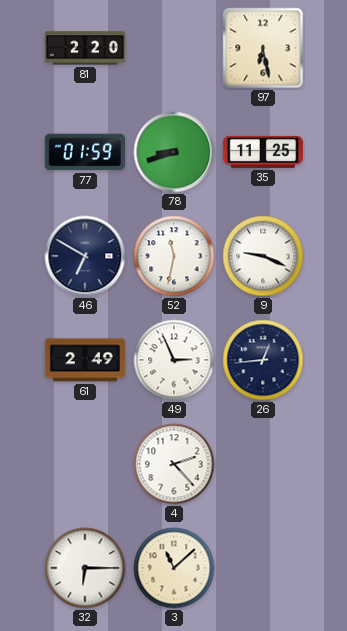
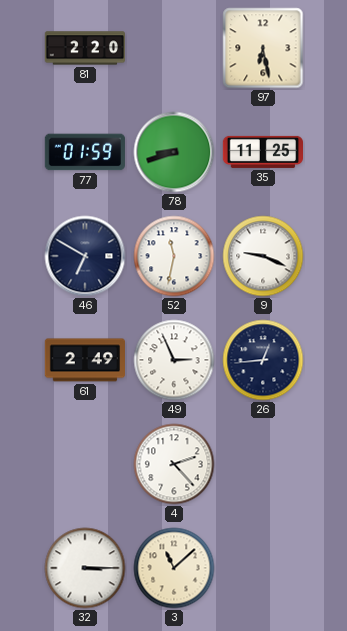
32: 6:15 -> 3:15 (85, 568)
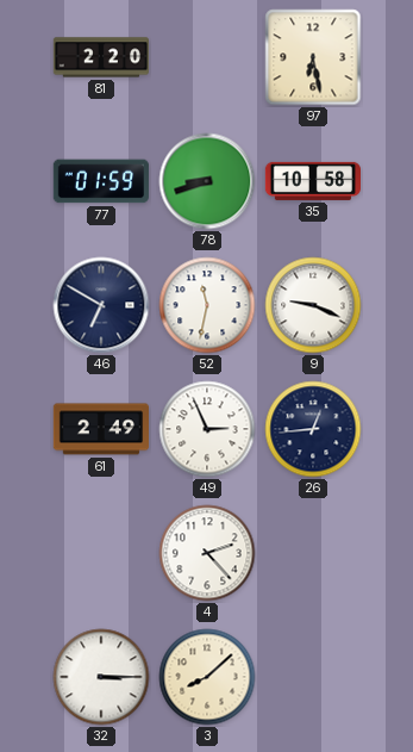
35: 11:25 -> 10:58 (312, 181)
3: 11:08 -> 8:08 (207, 677)
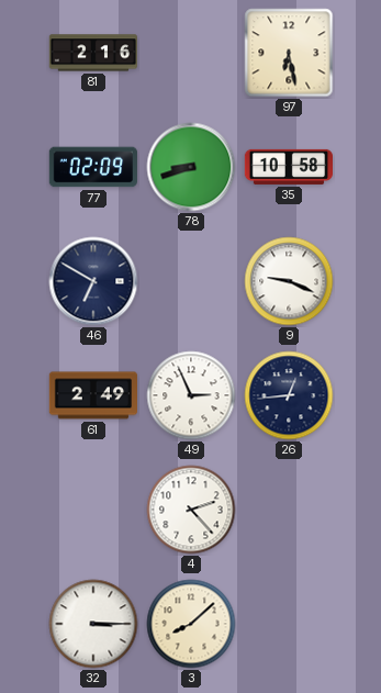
81: 2:20 -> 2:16 (92, 53)
77: 01:59 -> 02:09 (92, 167)
52: 11:32 -> none (207, 305)
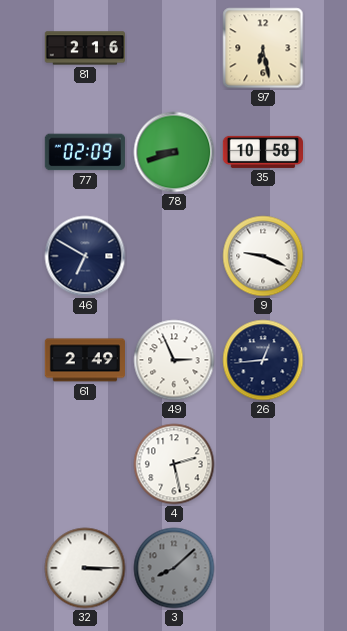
4: 2:23 -> 2:28 (174, 464)
3 dial: cream -> grey (174, 568)
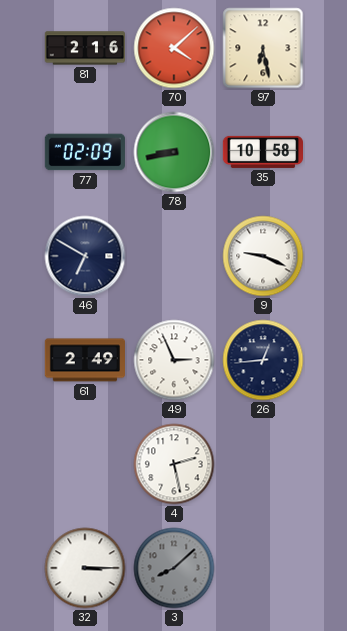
70: none -> 4:08 (174, 48)
78: 8:42 -> 8:43 (174, 152)
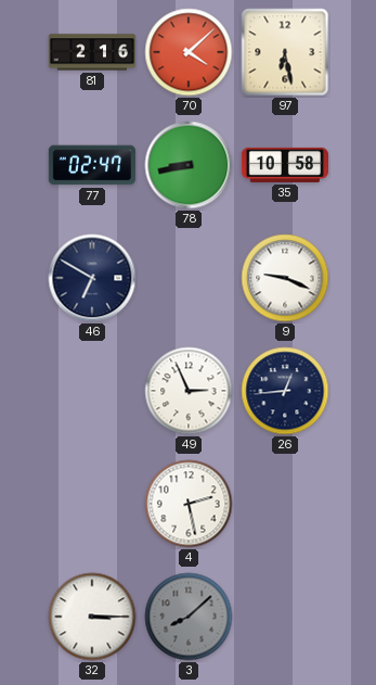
77: 02:09 -> 02:47 (91, 165)
61: 2:49 -> none (84, 360)
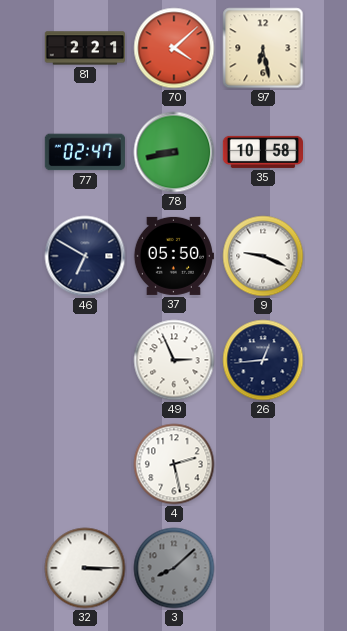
81: 2:16 -> 2:21 (84, 48)
37: none -> 05:50 (173, 256)
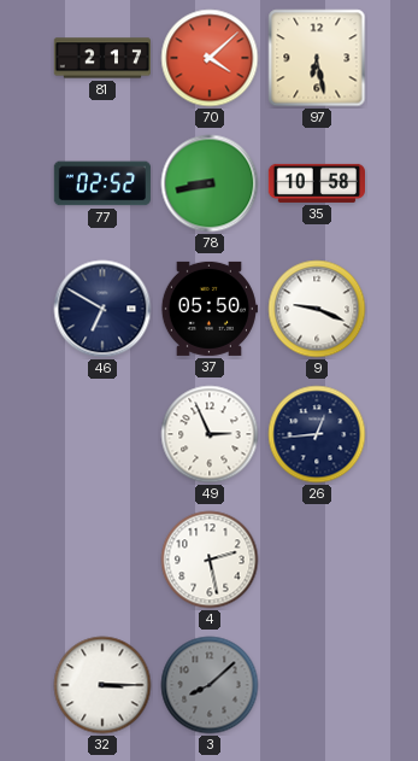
81: 2:21 -> 2:17 (101, 58)
77: 02:47 -> 02:52 (101, 183)
